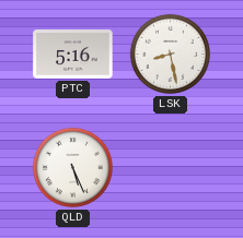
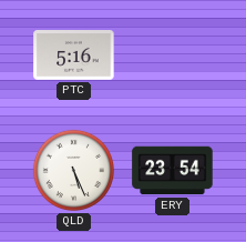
LSK: 8:28 -> none (170, 53)
ERY: none -> 23:54 (173, 171)
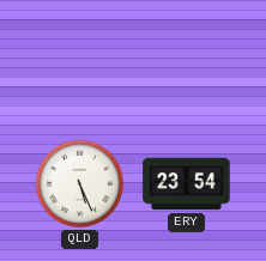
PTC: 5:16 -> none (74, 56)
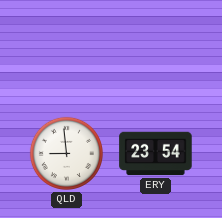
QLD: 5:26 -> 8:59 (66, 153)
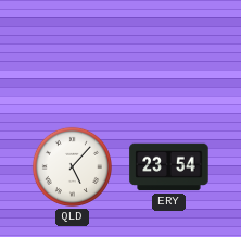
QLD: 8:59 -> 5:07 (72, 166)
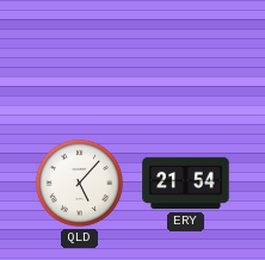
ERY: 23:54 -> 21:54 (186, 184)
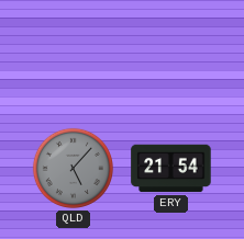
QLD dial: white -> grey (73, 168)
